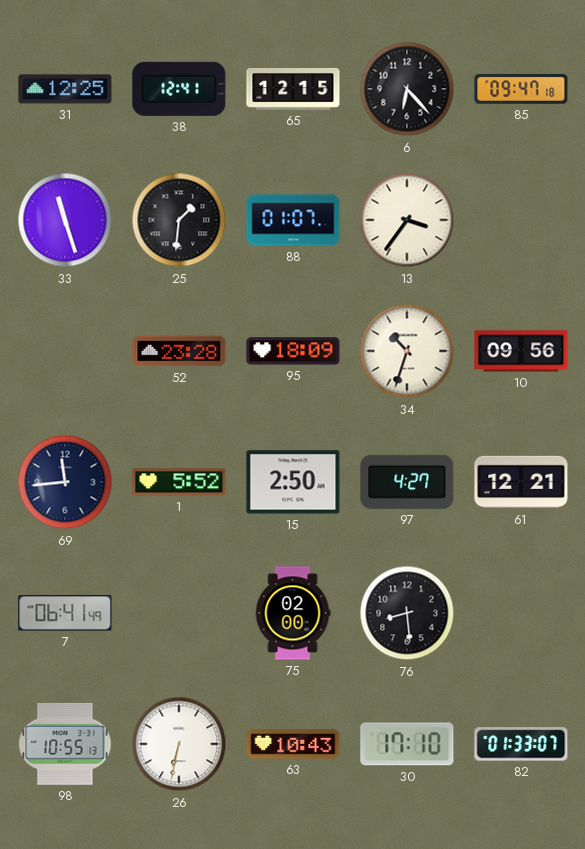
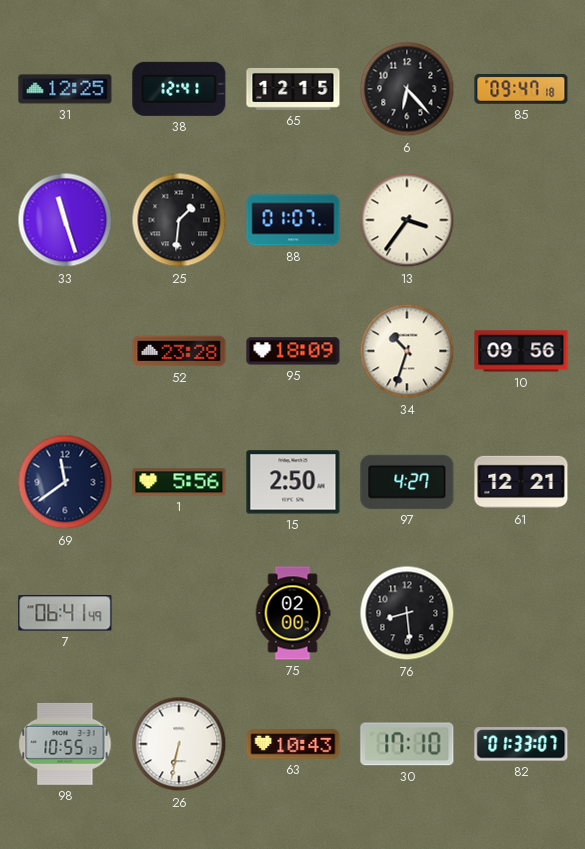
69: 11:44 -> 11:39 (65, 482)
1: 5:52 -> 5:56 (179, 482)
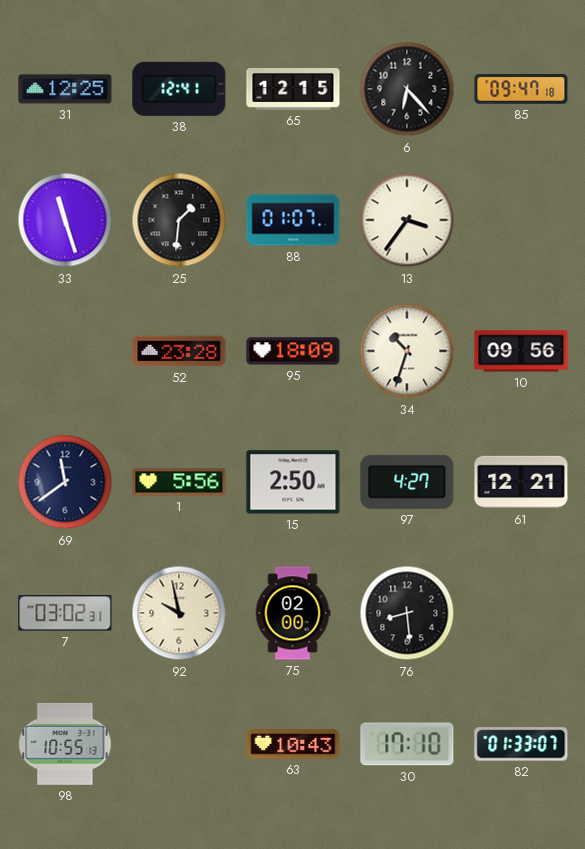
7: 06:41 -> 03:02 (65, 613)
92: none -> 9:58 (179, 613)
26: 6:32 -> none (179, 744)
